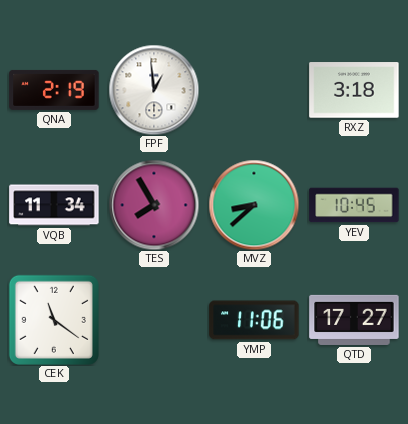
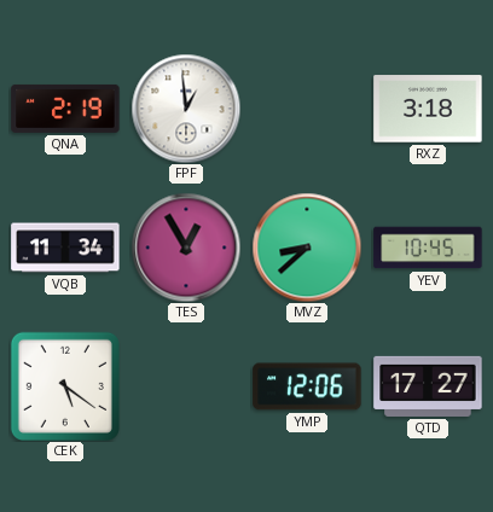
TES: 7:55 -> 12:55 (186, 248)
CEK: 11:21 -> 5:21 (65, 386)
YMP: 11:06 -> 12:06 (307, 386)
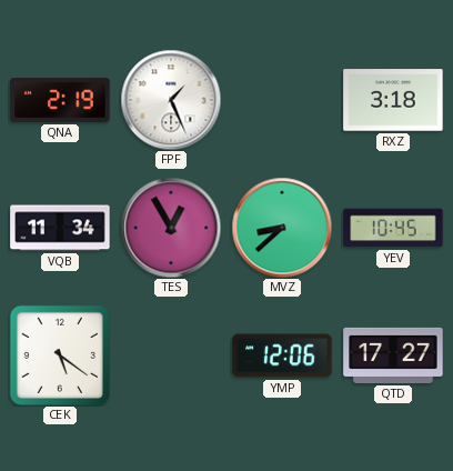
FPF: 12:59 -> 1:26 (171, 100)
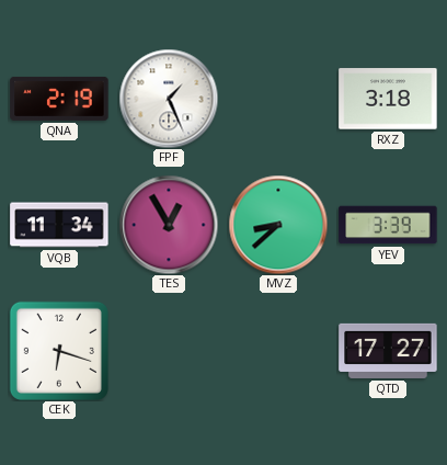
YEV: 10:45 -> 3:39 (388, 225)
CEK: 5:21 -> 6:18 (59, 351)
YMP: 12:06 -> none (282, 355)
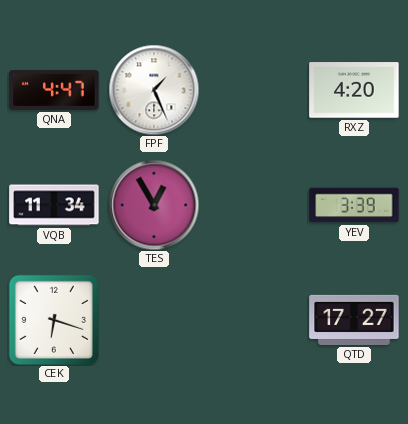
QNA: 2:19 -> 4:47 (54, 90)
RXZ: 3:18 -> 4:20 (354, 90)
MVZ: 8:38 -> none (278, 225)
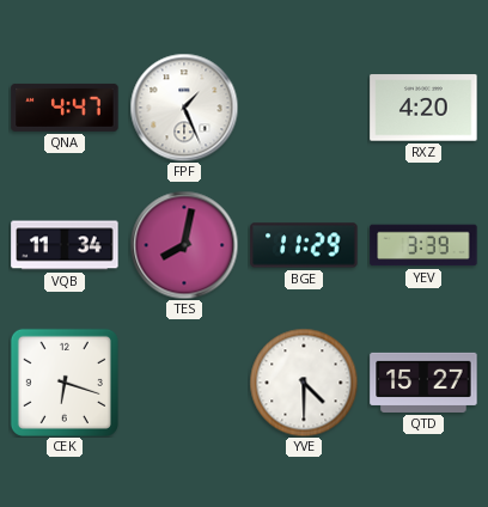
TES: 12:55 -> 8:02 (184, 245)
BGE: none -> 11:29 (304, 245)
YVE: none -> 4:30 (304, 383)
QTD: 17:27 -> 15:27 (423, 383)
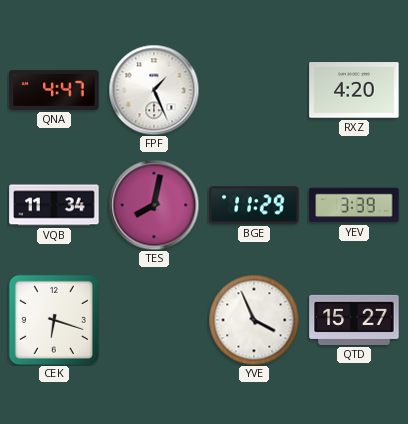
YVE: 4:30 -> 3:56 (254, 320)
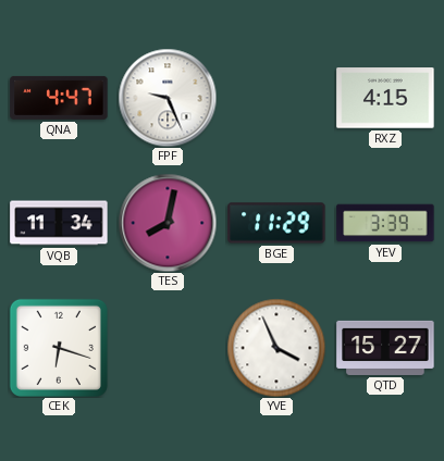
FPF: 1:26 -> 9:26 (168, 98)
RXZ: 4:20 -> 4:15 (385, 98)
